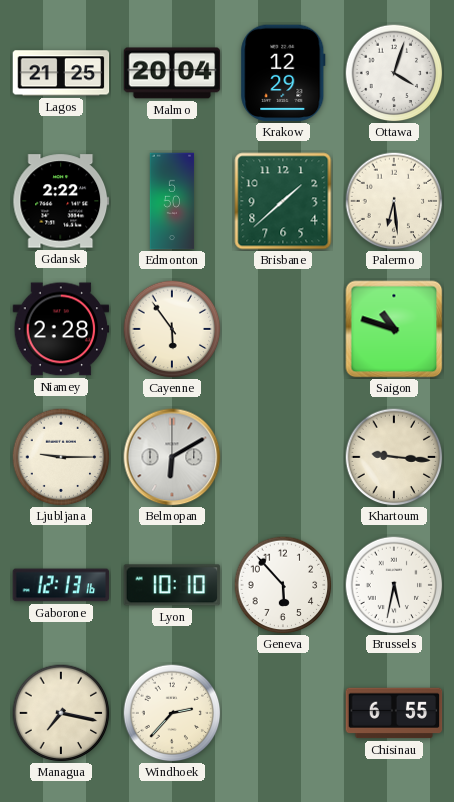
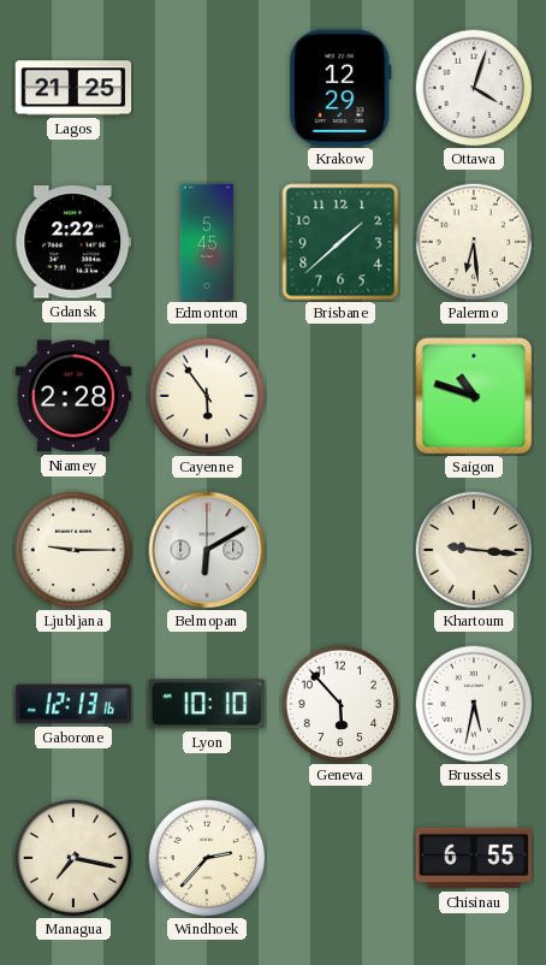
Malmo: 20:04 -> none (172, 73)
Edmonton: 5:50 -> 5:45 (207, 242)
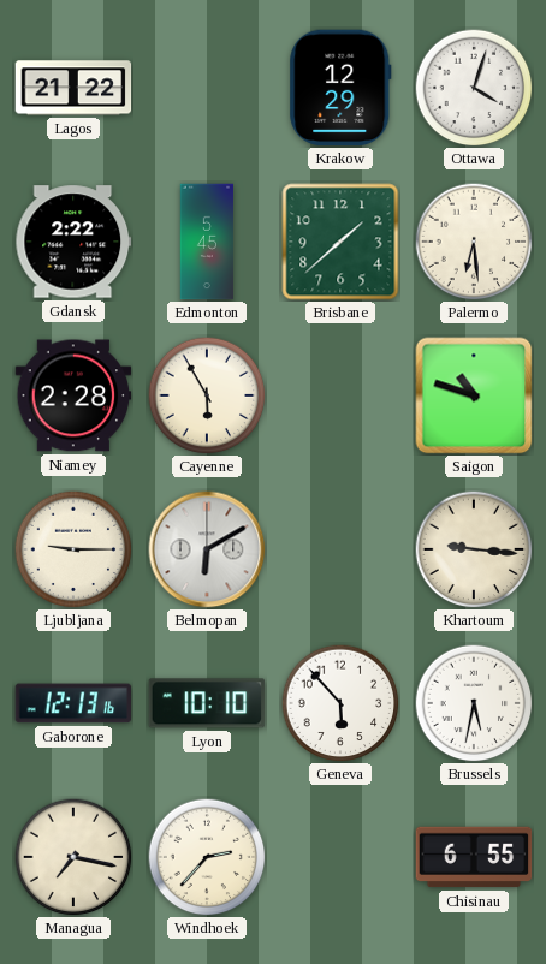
Lagos: 21:25 -> 21:22 (73, 88)
Cayenne: 5:54 -> 5:55 (207, 395)
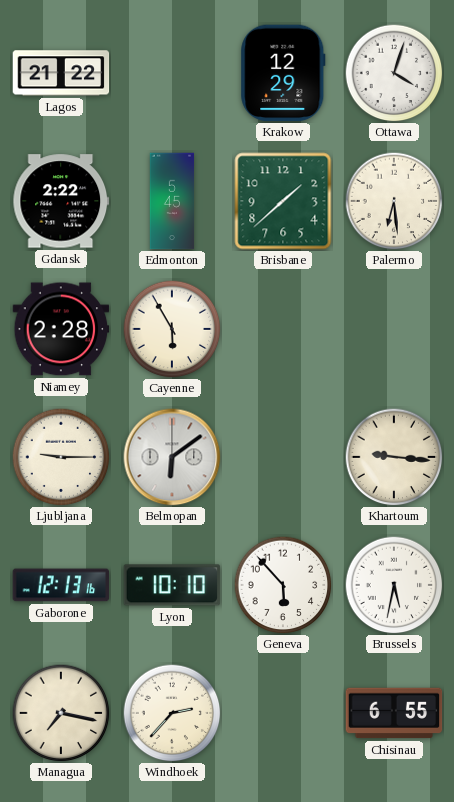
Saigon: 10:48 -> none (474, 395)
Belmopan: 6:10 -> 6:09 (172, 457)
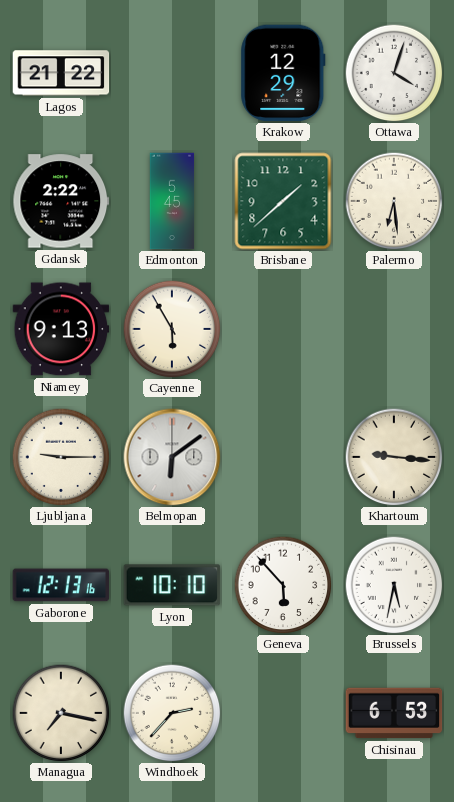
Niamey: 2:28 -> 9:13 (61, 329)
Chisinau: 6:55 -> 6:53 (394, 713)
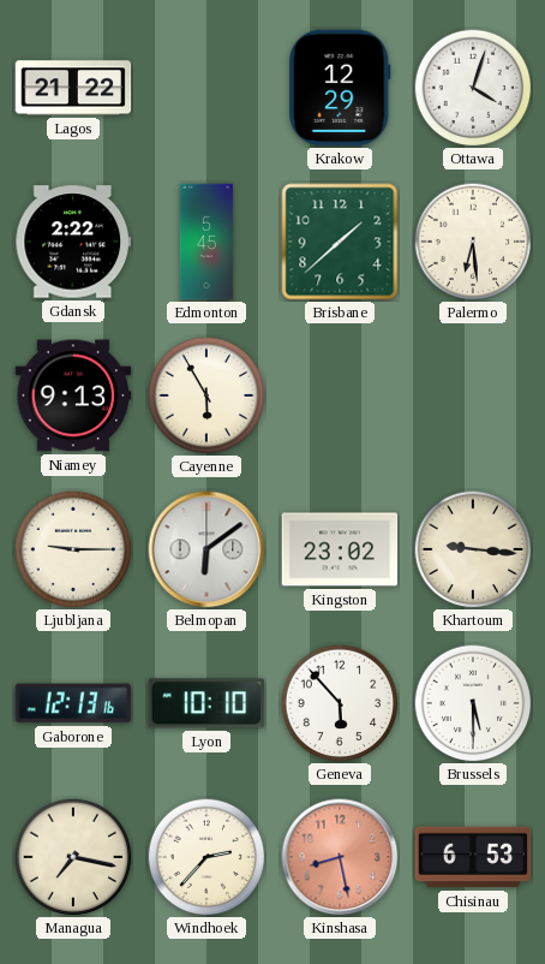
Kingston: none -> 23:02 (340, 549)
Brussels: 5:32 -> 5:30 (473, 703)
Kinshasa: none -> 8:28 (340, 857)
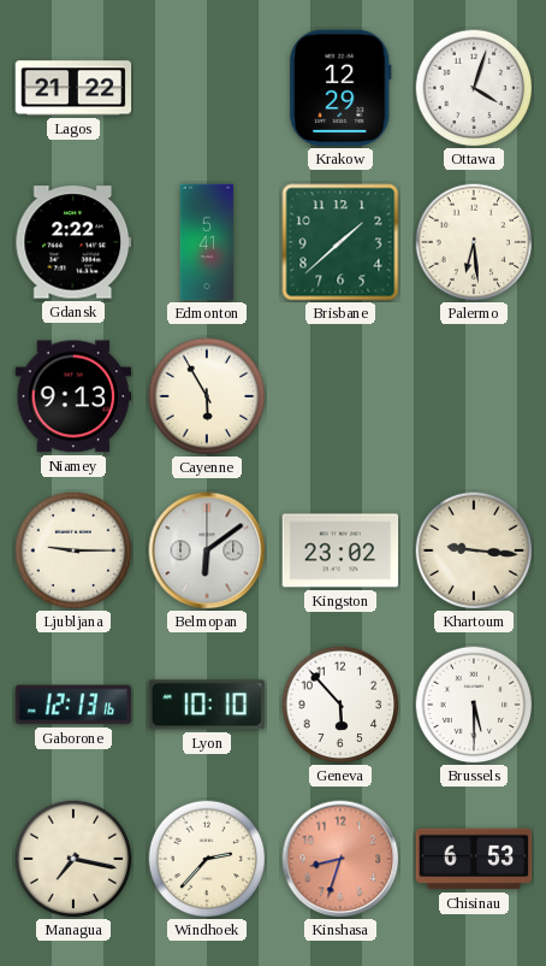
Edmonton: 5:45 -> 5:41 (207, 242)
Kinshasa: 8:28 -> 8:33 (340, 859)
